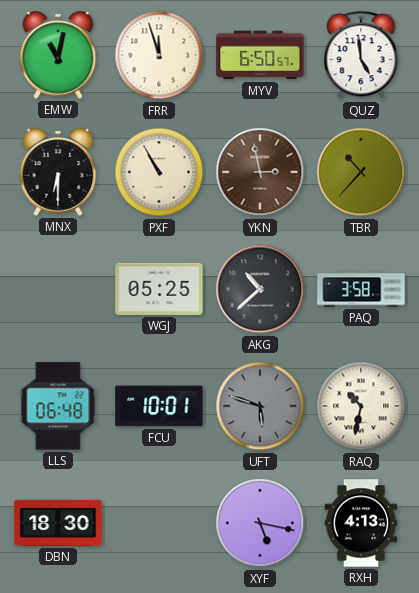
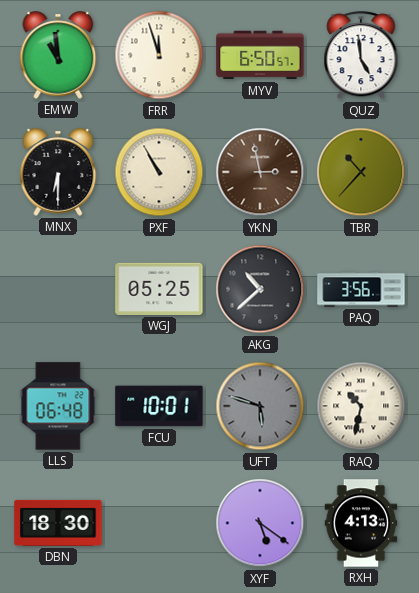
EMW: 11:02 -> 10:59 (58, 55)
PAQ: 3:58 -> 3:56 (361, 289)
XYF: 5:17 -> 5:21 (260, 523)
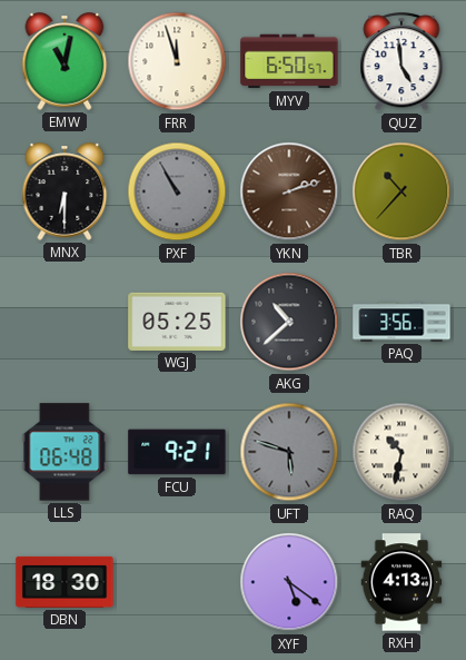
EMW: 10:59 -> 11:02 (65, 61)
PXF dial: cream -> grey (177, 191)
YKN: 2:58 -> 2:12 (289, 191)
FCU: 10:01 -> 9:21 (177, 452)
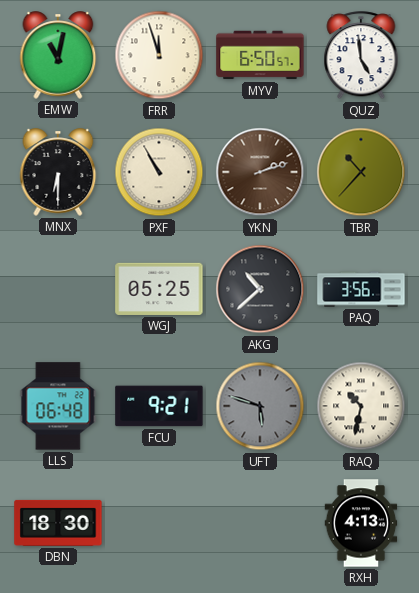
PXF dial: grey -> cream (159, 172)
XYF: 5:21 -> none (289, 582)
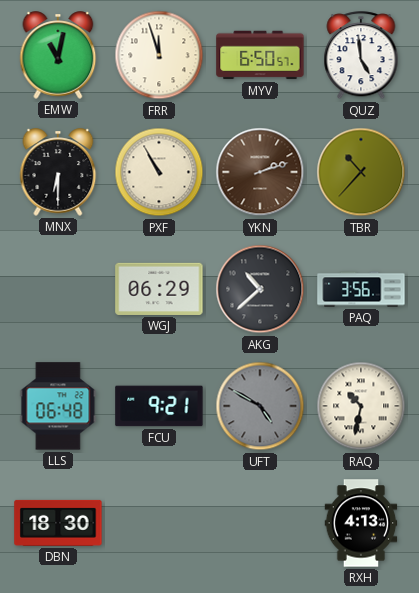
WGJ: 05:25 -> 06:29 (159, 289)
UFT: 5:48 -> 4:50 (260, 406)
